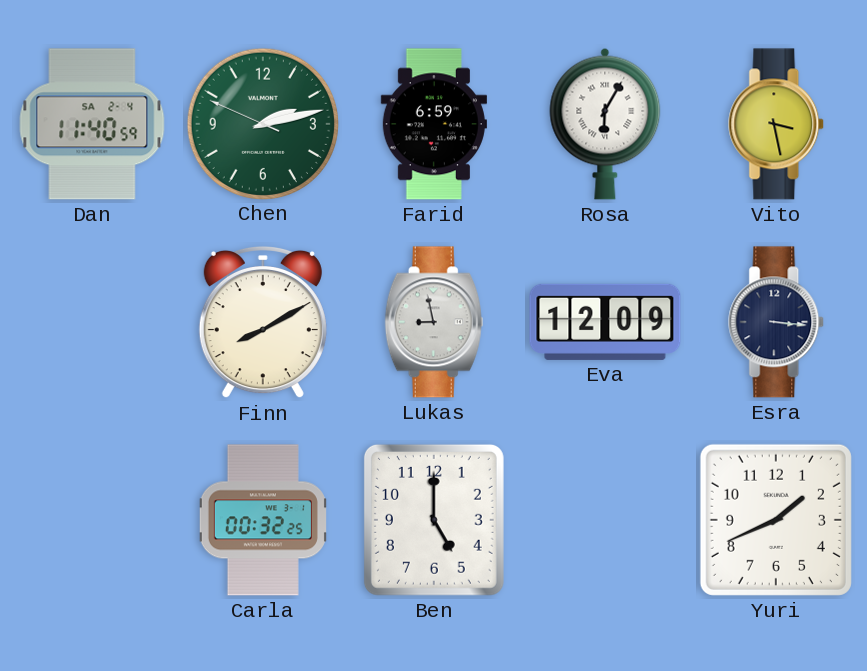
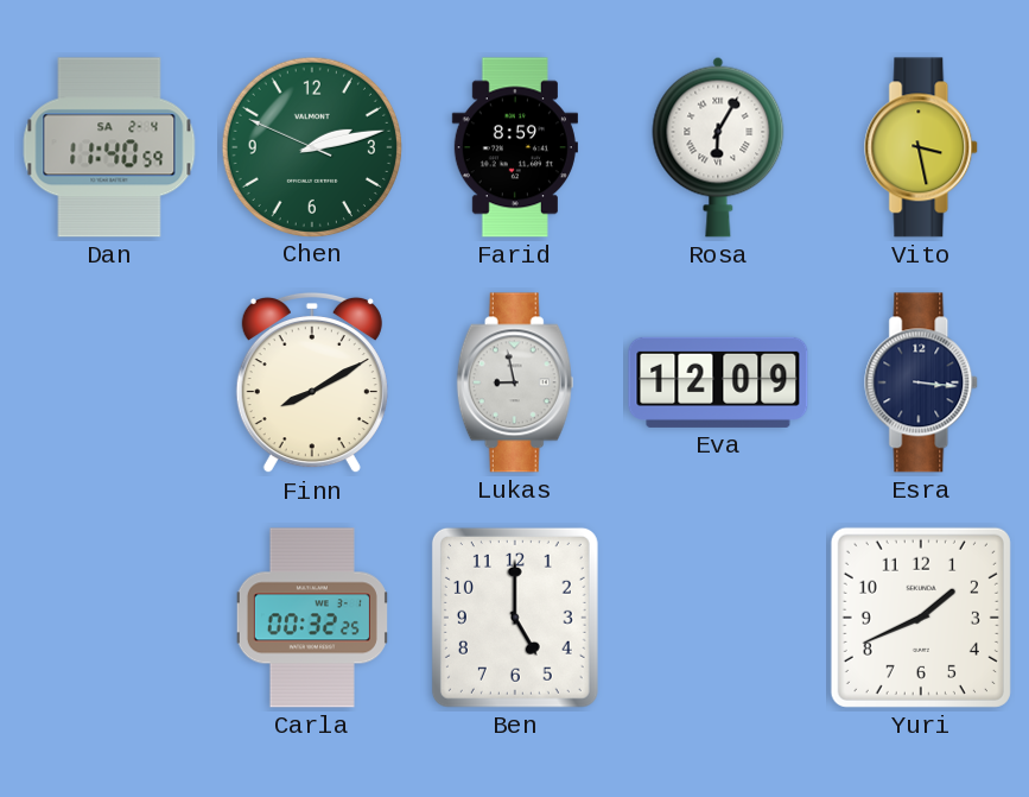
Farid: 6:59 -> 8:59 (515, 147)
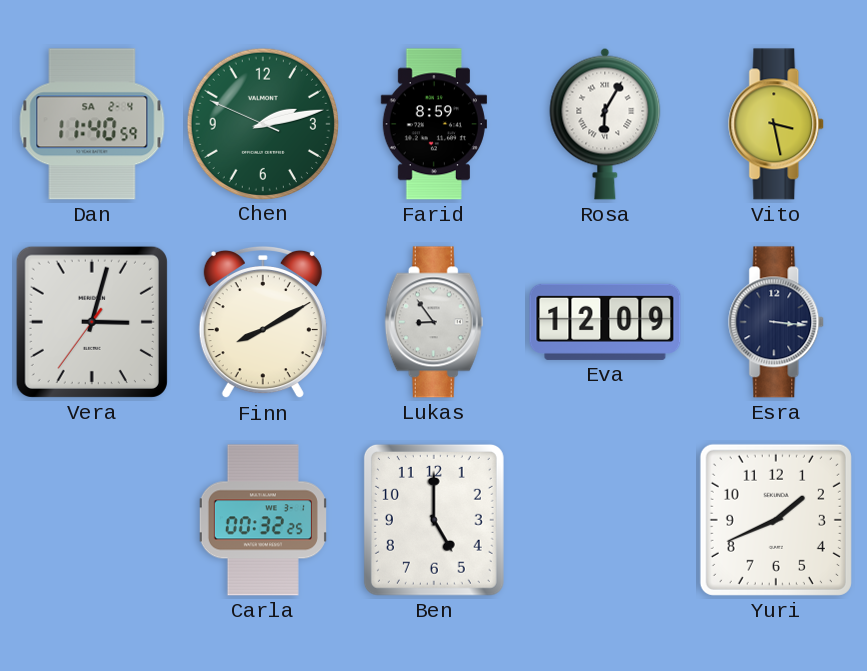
Vera: none -> 3:02 (92, 322)
Lukas: 8:58 -> 8:54 (434, 322)
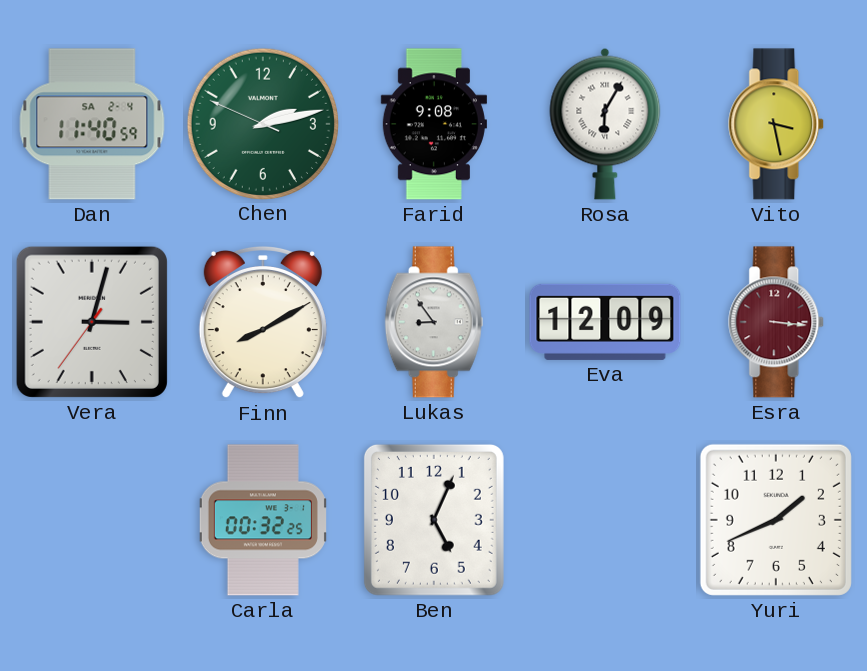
Farid: 8:59 -> 9:08 (434, 124)
Esra dial: navy -> burgundy (777, 322)
Ben: 5:00 -> 5:04 (434, 520)
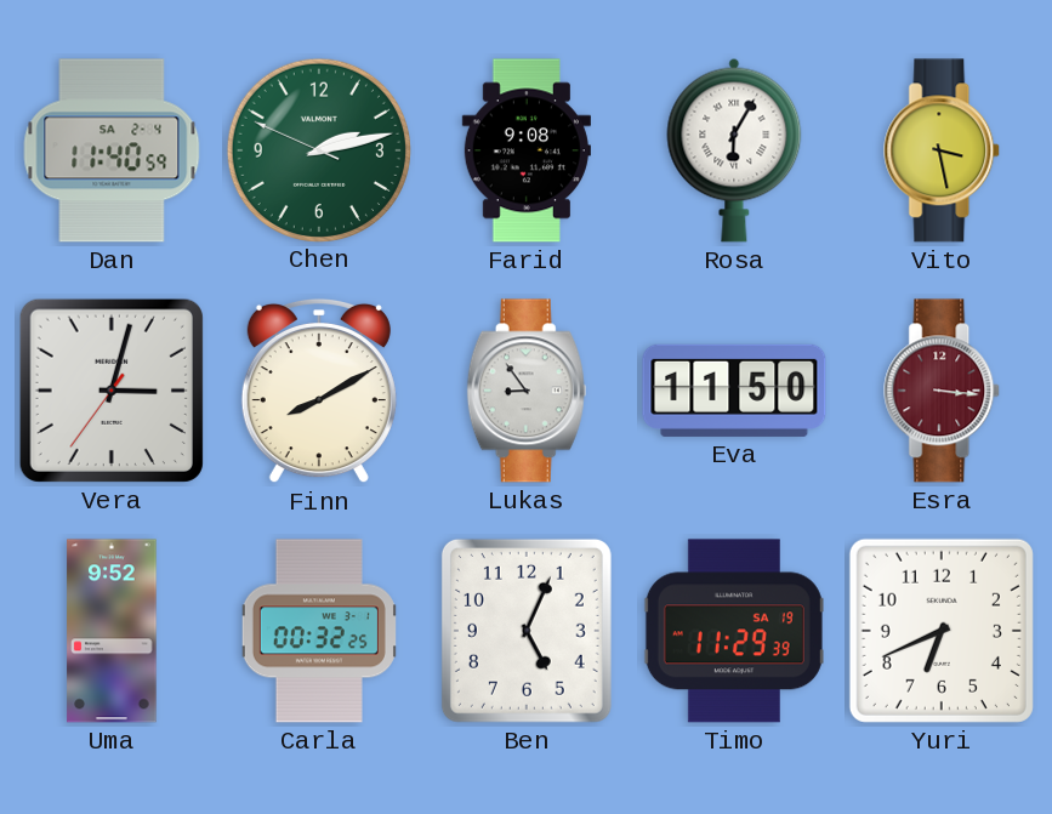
Eva: 12:09 -> 11:50 (734, 391)
Uma: none -> 9:52 (112, 631)
Timo: none -> 11:29 (734, 631)
Yuri: 1:41 -> 6:41 (942, 631)
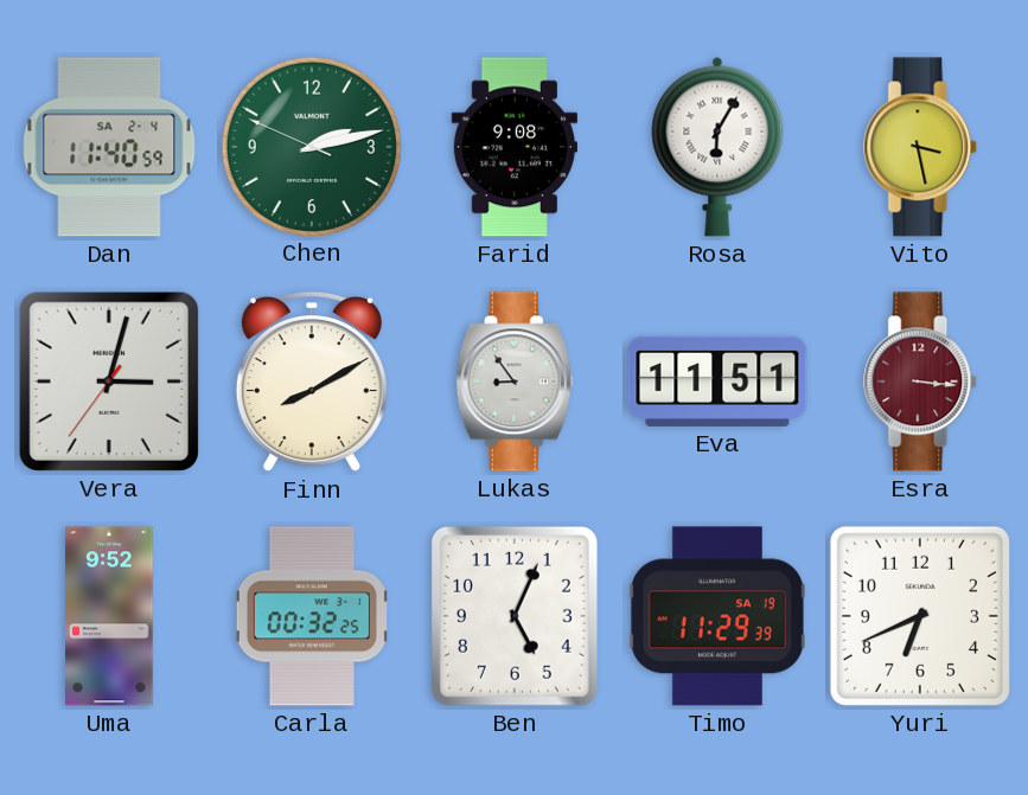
Eva: 11:50 -> 11:51 (717, 382)
